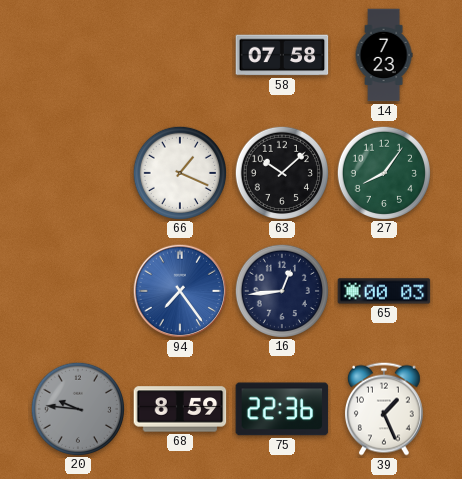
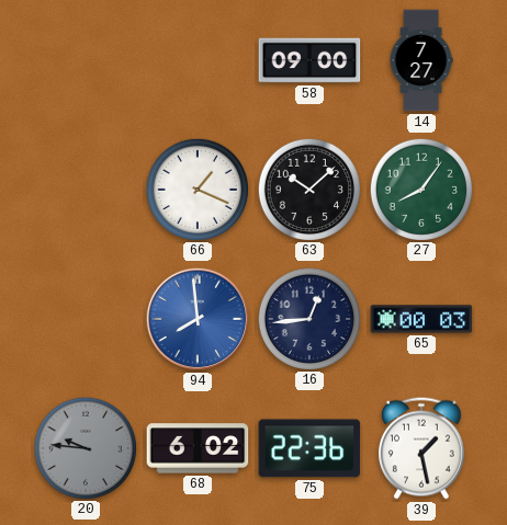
58: 07:58 -> 09:00 (309, 60)
14: 7:23 -> 7:27 (421, 60)
94: 7:24 -> 7:59 (198, 319)
68: 8:59 -> 6:02 (198, 448)
39: 1:26 -> 1:28 (421, 448)
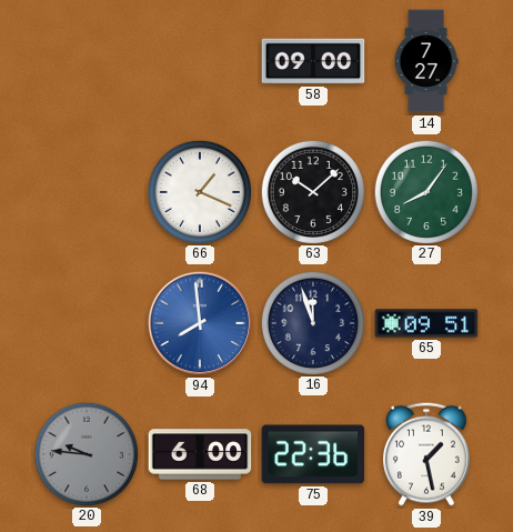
16: 12:44 -> 11:57 (312, 322)
65: 00:03 -> 09:51 (426, 323)
68: 6:02 -> 6:00 (200, 454)
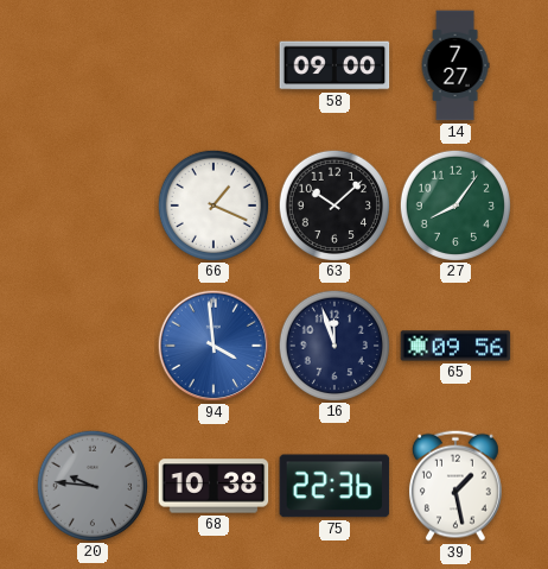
94: 7:59 -> 3:59 (214, 346)
65: 09:51 -> 09:56 (455, 346)
68: 6:00 -> 10:38 (214, 486)
